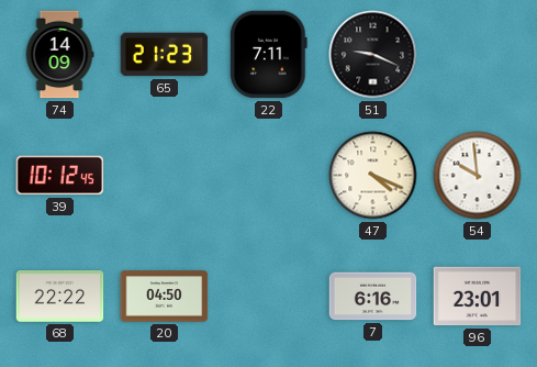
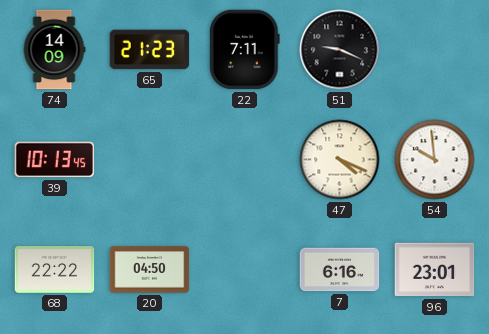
39: 10:12 -> 10:13 (55, 160)
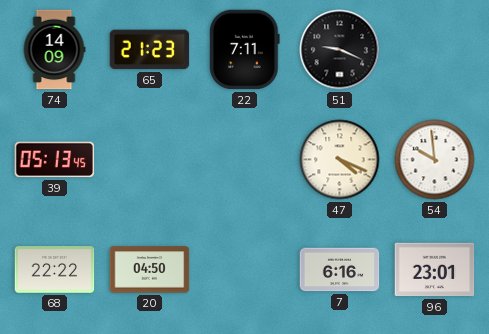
39: 10:13 -> 05:13 (55, 160)
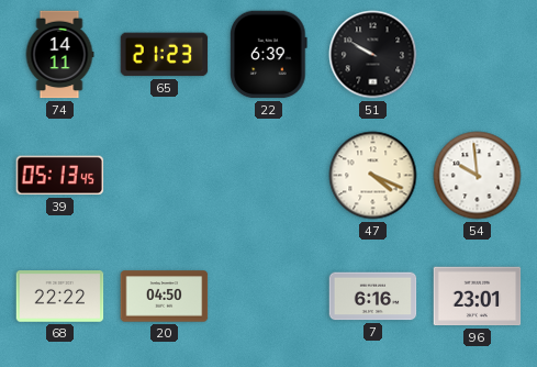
74: 14:09 -> 14:11 (59, 55)
22: 7:11 -> 6:39 (269, 55)
51: 9:19 -> 9:50 (373, 55)
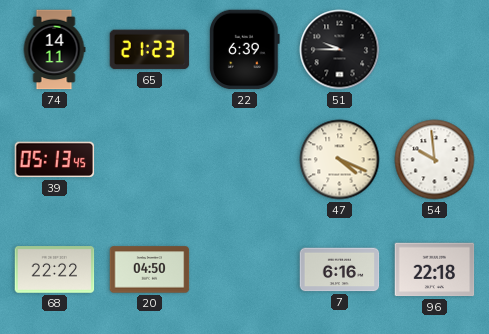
51: 9:50 -> 9:45 (340, 50)
96: 23:01 -> 22:18 (435, 270)
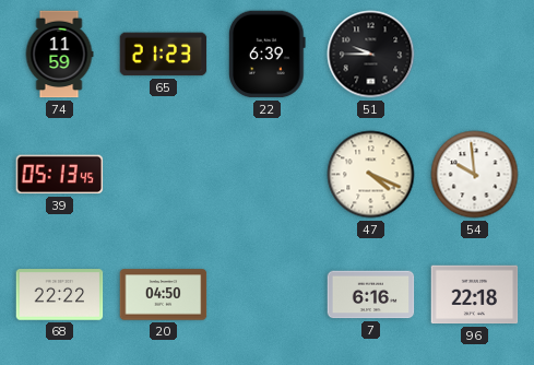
74: 14:11 -> 11:59 (59, 55)
